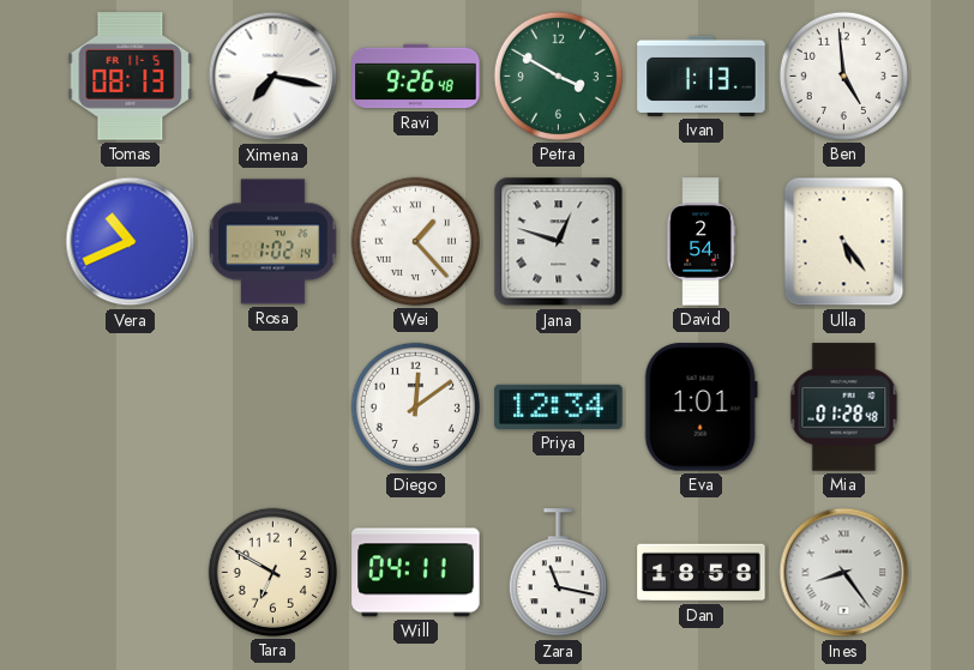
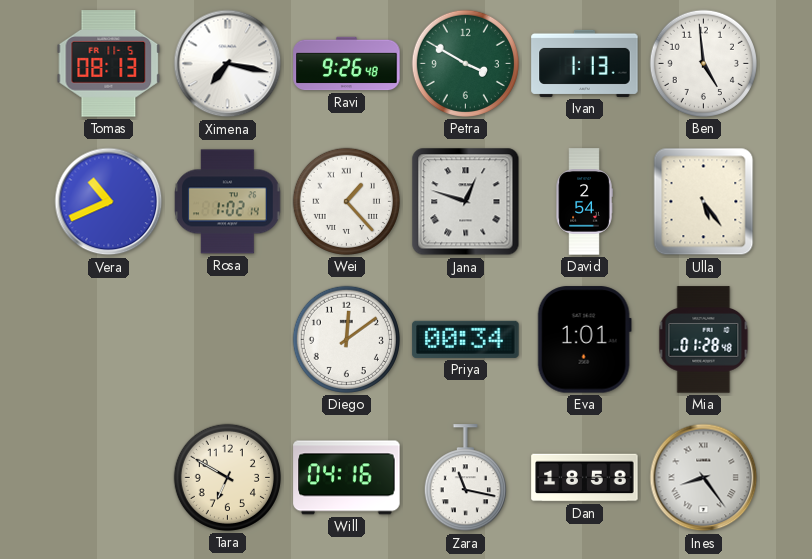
Priya: 12:34 -> 00:34 (466, 339)
Will: 04:11 -> 04:16 (347, 478)
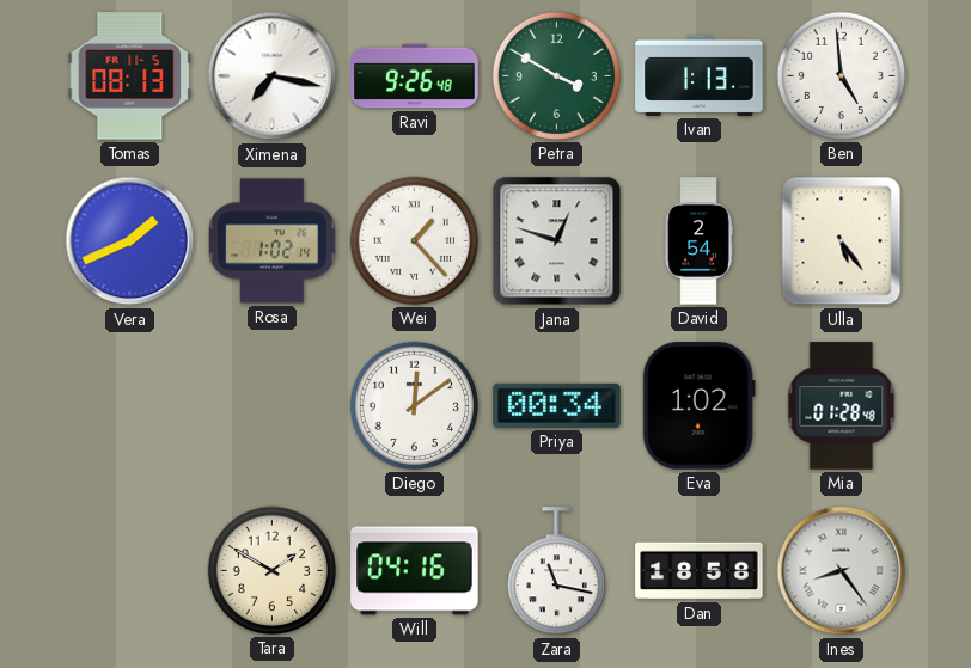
Vera: 10:41 -> 1:41 (130, 241)
Eva: 1:01 -> 1:02 (698, 406)
Tara: 6:50 -> 1:50 (271, 570)
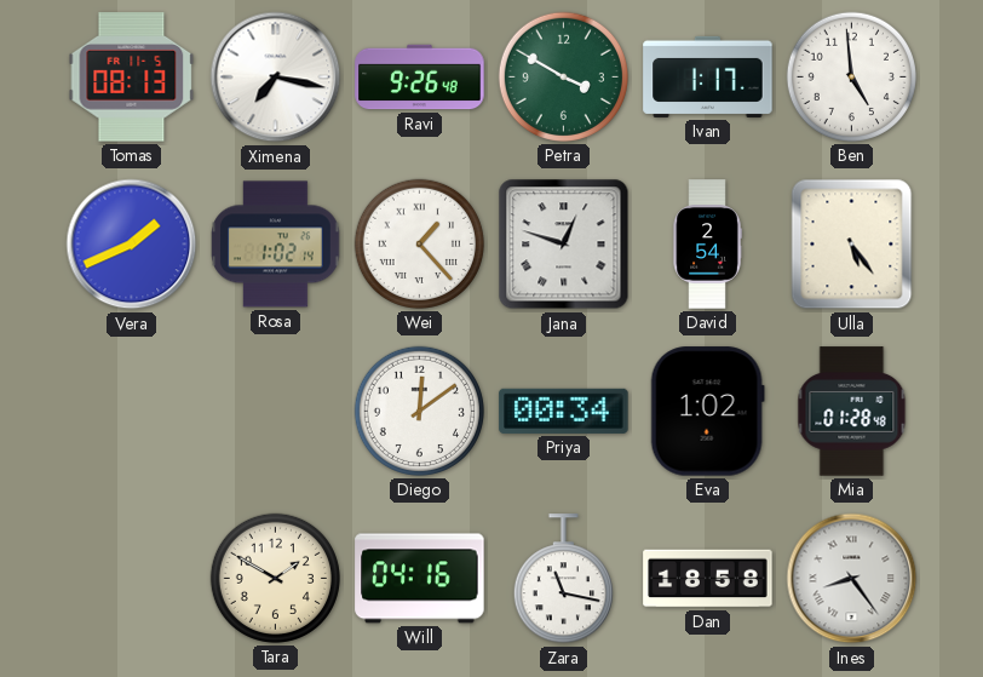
Ivan: 1:13 -> 1:17 (708, 76)
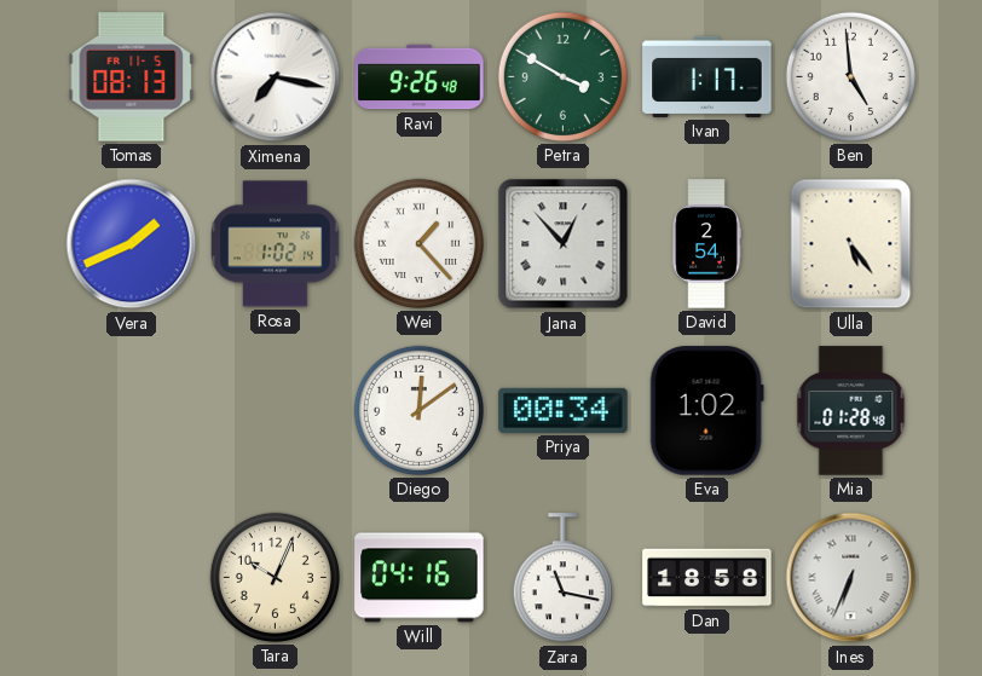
Jana: 12:48 -> 12:53 (564, 244)
Tara: 1:50 -> 10:04 (275, 577)
Ines: 8:24 -> 6:34 (851, 578)
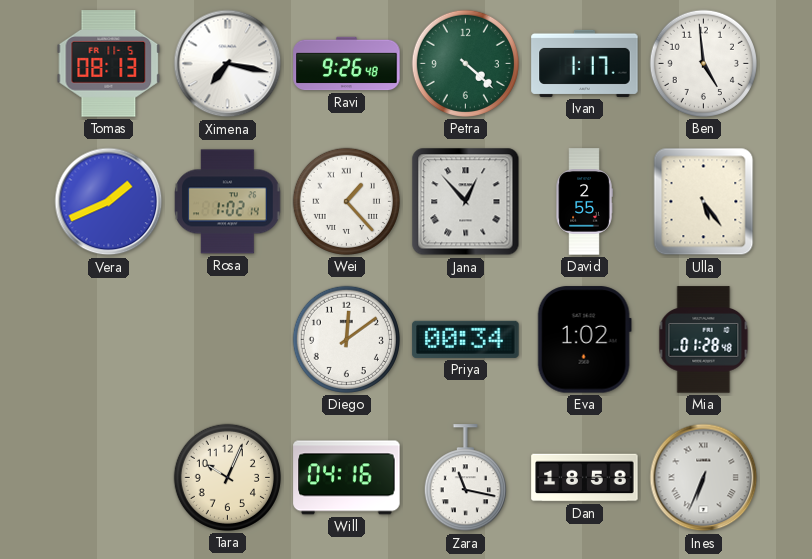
Petra: 3:50 -> 4:22 (465, 63)
David: 2:54 -> 2:55 (584, 202)
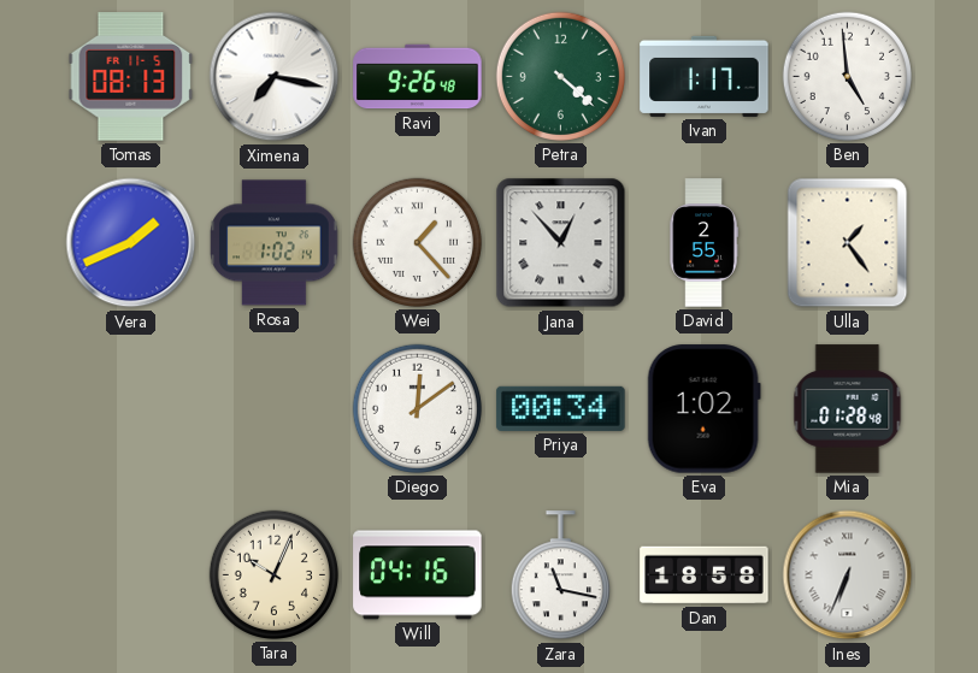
Ulla: 5:24 -> 1:24 (848, 243)
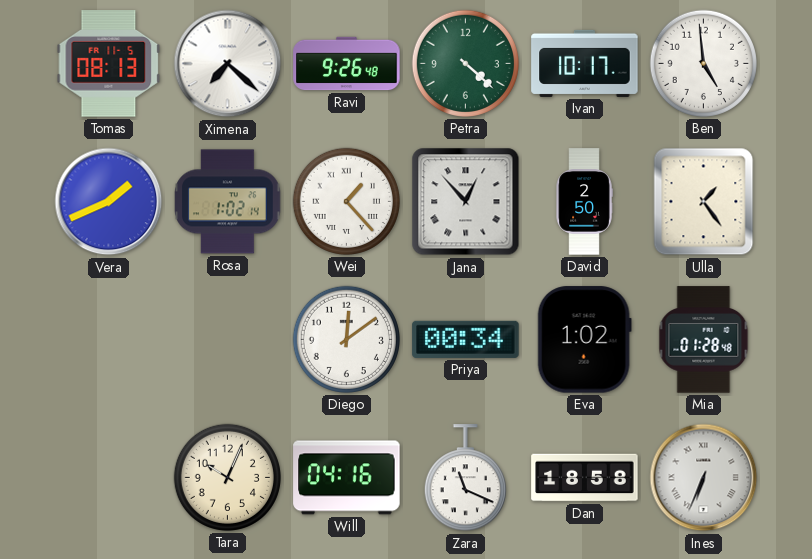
Ximena: 7:17 -> 7:22 (228, 64)
Ivan: 1:17 -> 10:17 (585, 63)
David: 2:55 -> 2:50 (584, 202)
Zara: 11:17 -> 11:19 (465, 478)
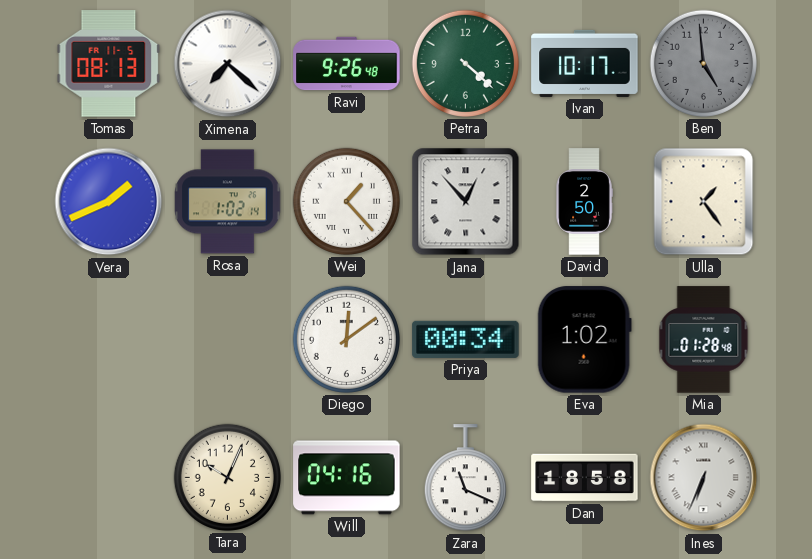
Ben dial: white -> grey (703, 63)
